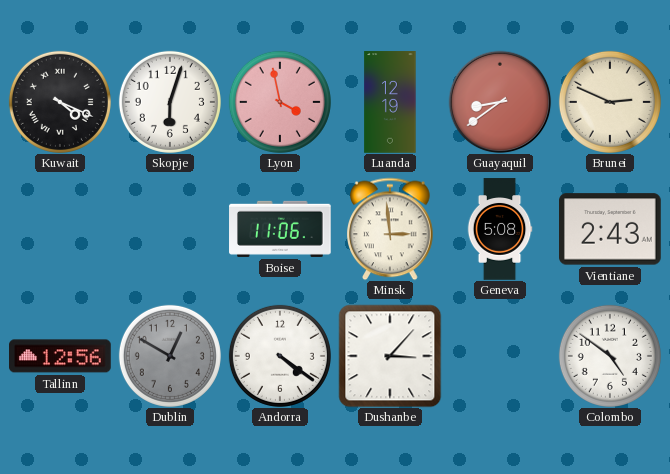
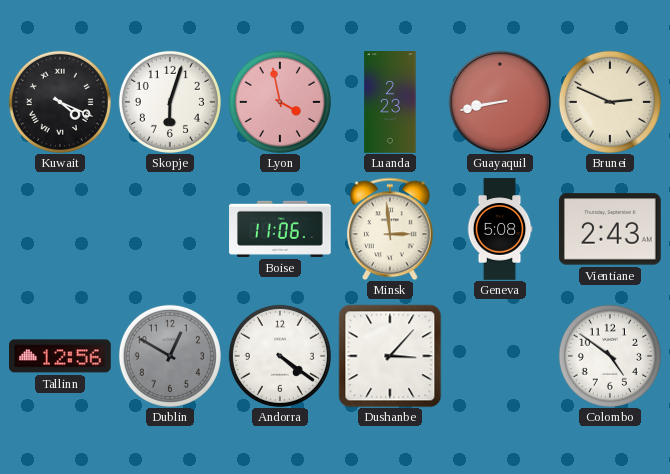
Luanda: 12:19 -> 2:23 (390, 102)
Guayaquil: 8:39 -> 8:43 (500, 102)
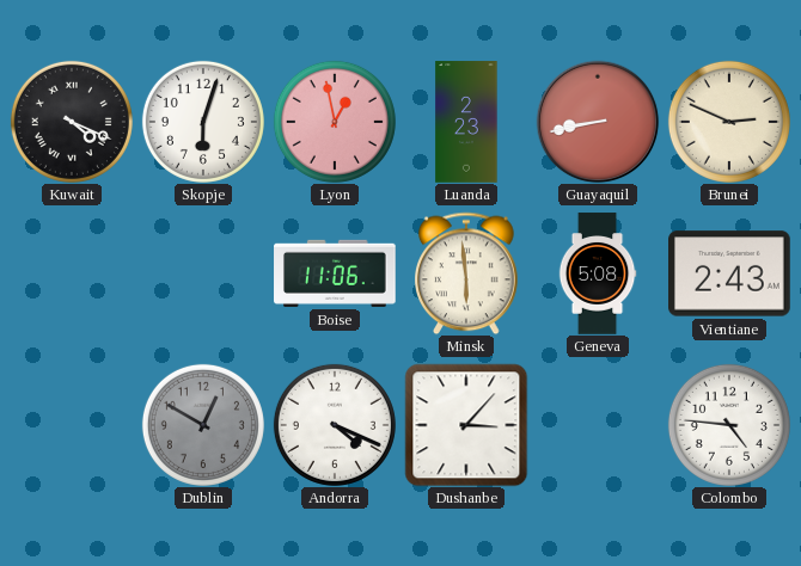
Lyon: 3:58 -> 12:58 (335, 122)
Minsk: 2:59 -> 5:59 (466, 273)
Tallinn: 12:56 -> none (61, 356)
Andorra: 4:21 -> 4:19 (335, 425)
Colombo: 4:51 -> 4:46 (729, 425)
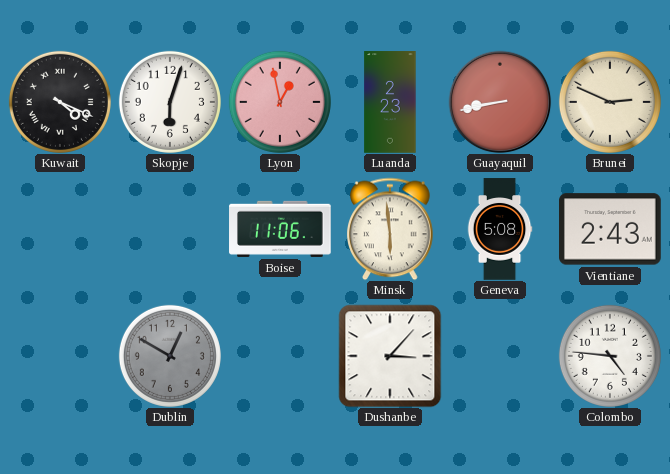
Andorra: 4:19 -> none (335, 425)
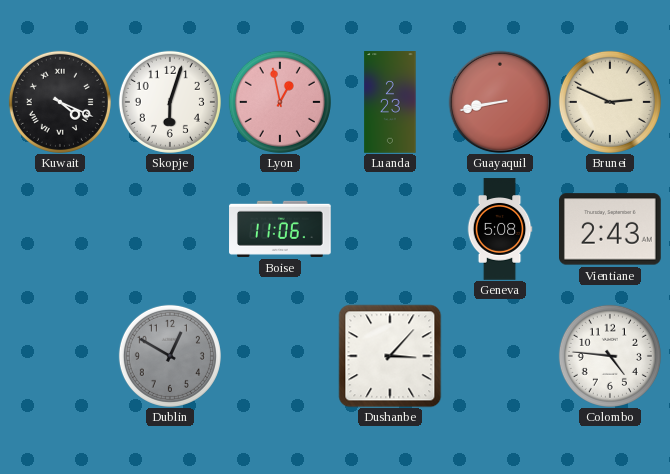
Minsk: 5:59 -> none (390, 229)
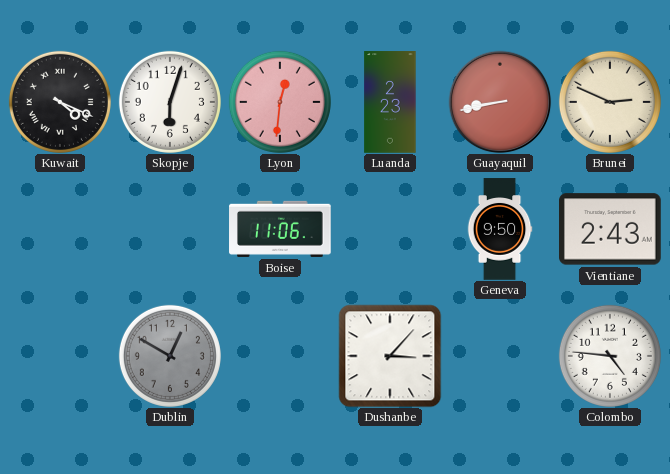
Lyon: 12:58 -> 12:31 (280, 102)
Geneva: 5:08 -> 9:50 (500, 229)
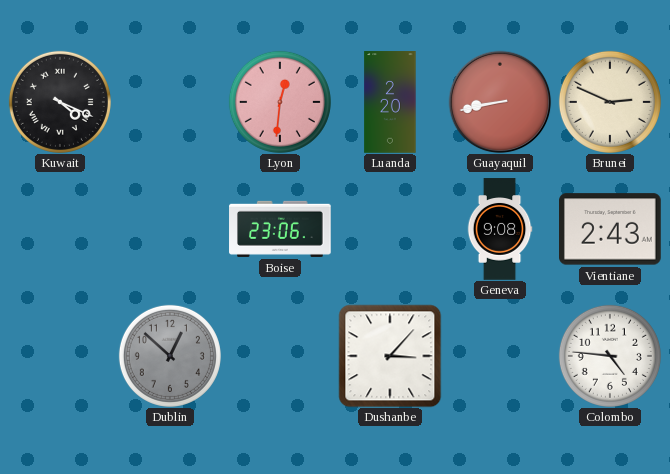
Skopje: 6:03 -> none (170, 102)
Luanda: 2:23 -> 2:20 (390, 102)
Boise: 11:06 -> 23:06 (280, 229)
Geneva: 9:50 -> 9:08 (500, 229)
Dublin: 12:50 -> 12:52 (170, 356)
